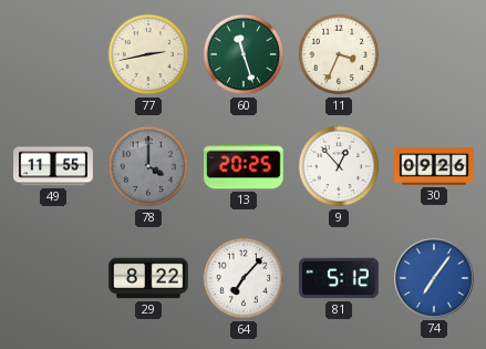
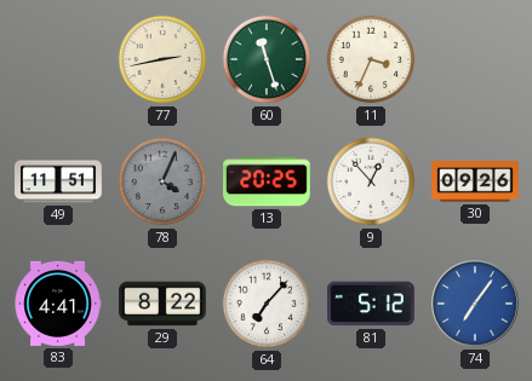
49: 11:55 -> 11:51 (58, 181)
78: 4:00 -> 4:04 (162, 181)
83: none -> 4:41 (58, 304)
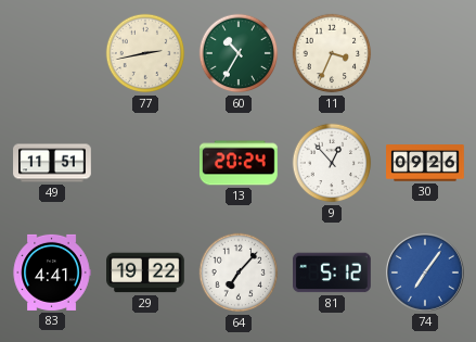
60: 11:27 -> 10:35 (239, 53)
78: 4:04 -> none (162, 181)
13: 20:25 -> 20:24 (240, 163)
29: 8:22 -> 19:22 (145, 273)
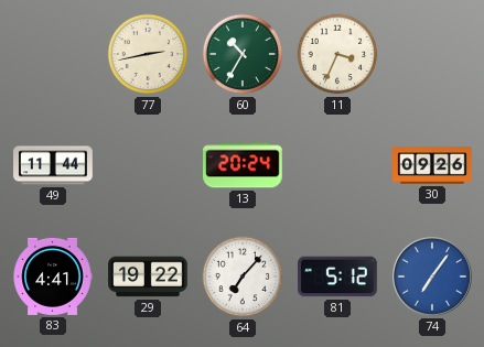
49: 11:51 -> 11:44 (53, 165)
9: 12:53 -> none (332, 163)
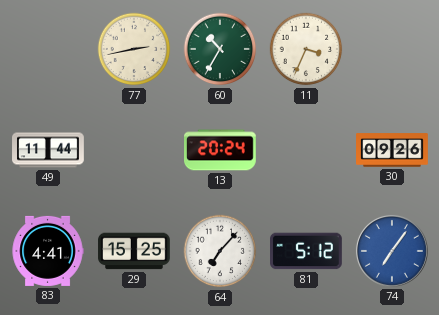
29: 19:22 -> 15:25 (134, 251)
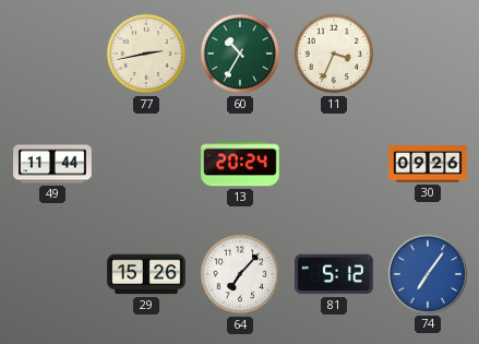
83: 4:41 -> none (48, 251)
29: 15:25 -> 15:26 (146, 274)
